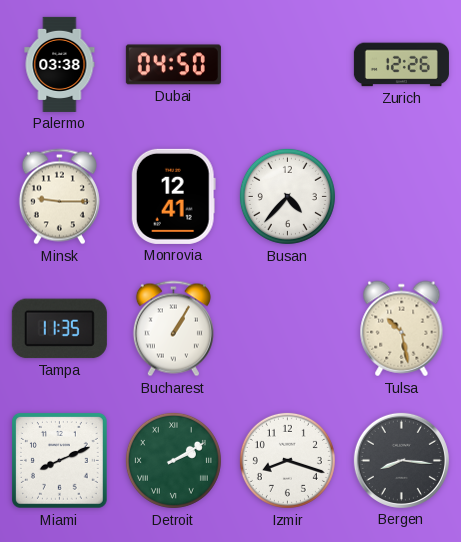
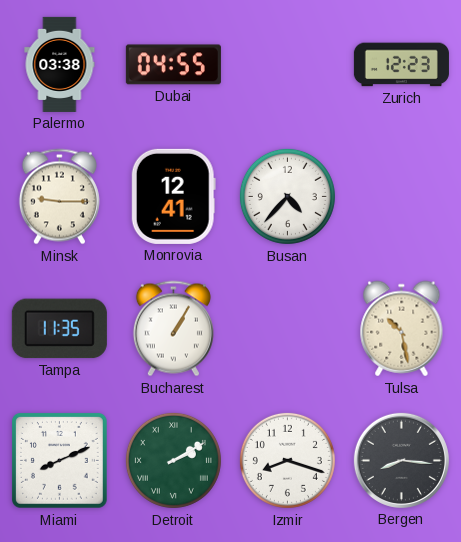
Dubai: 04:50 -> 04:55 (173, 65)
Zurich: 12:26 -> 12:23 (401, 65)
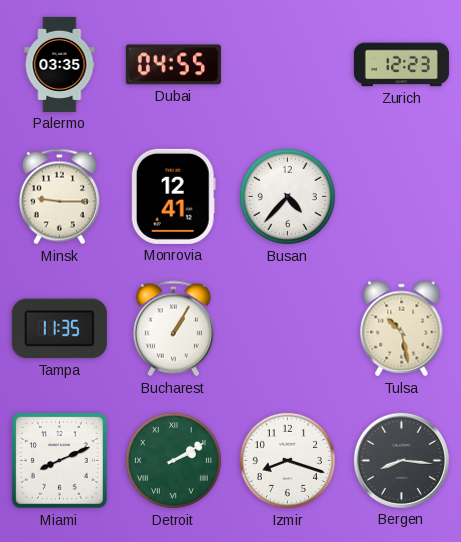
Palermo: 03:38 -> 03:35 (60, 64)
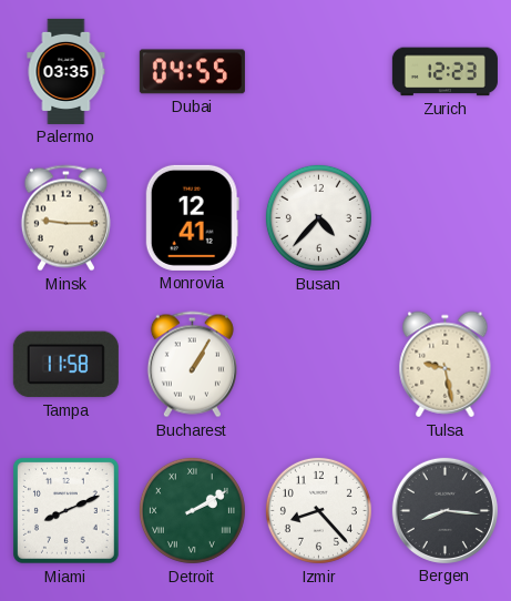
Tampa: 11:35 -> 11:58 (65, 365)
Tulsa: 10:28 -> 9:28 (446, 365)
Izmir: 8:18 -> 8:23 (318, 510)
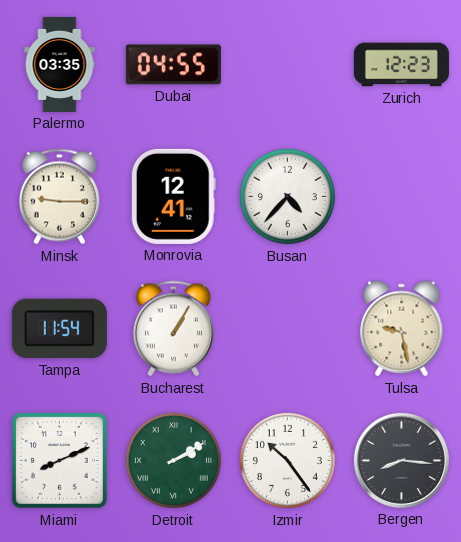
Tampa: 11:58 -> 11:54 (59, 329)
Izmir: 8:23 -> 10:24 (287, 460)
